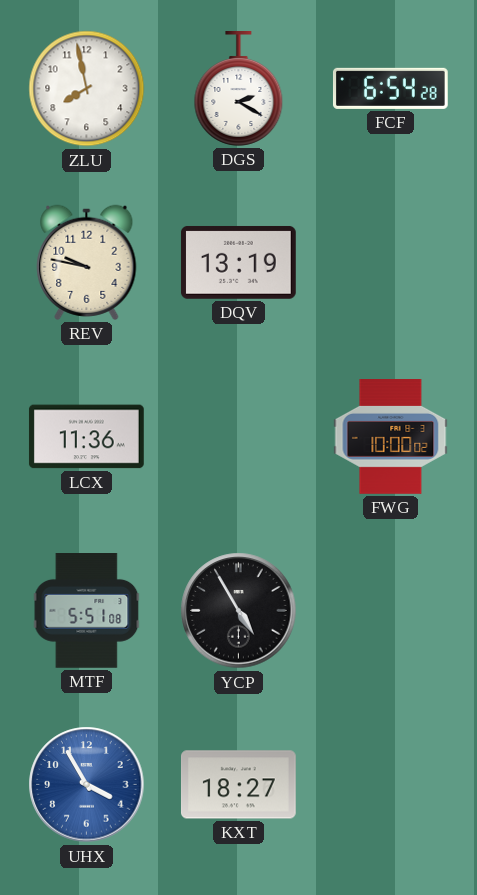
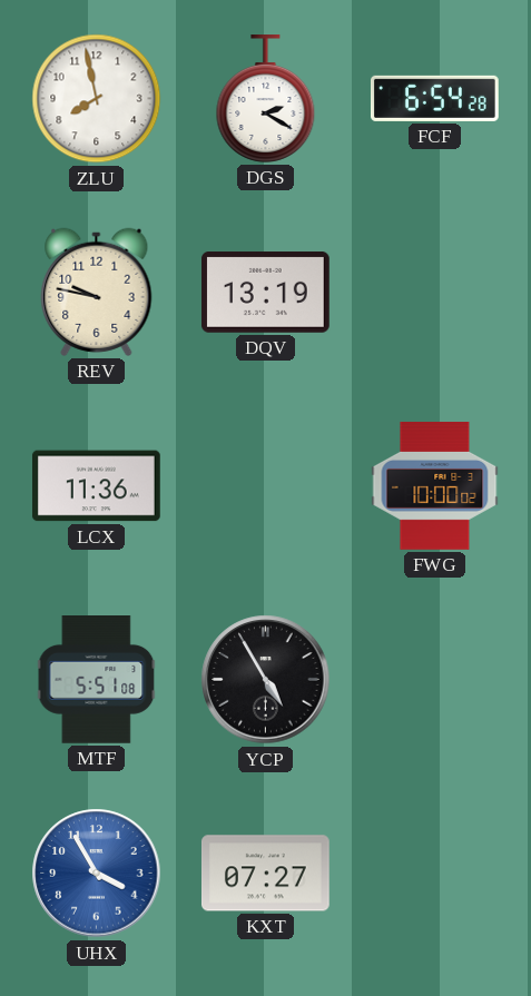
KXT: 18:27 -> 07:27 (266, 874)
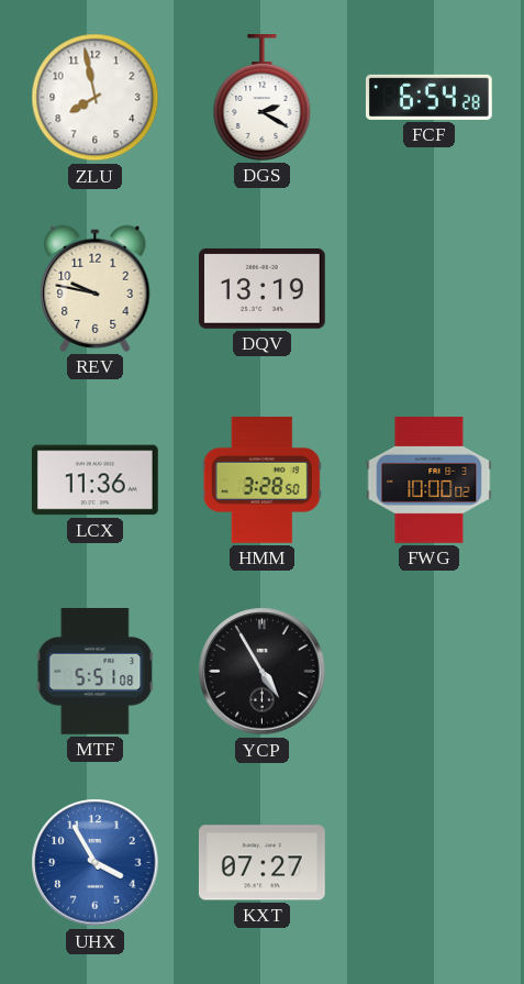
HMM: none -> 3:28 (261, 480)
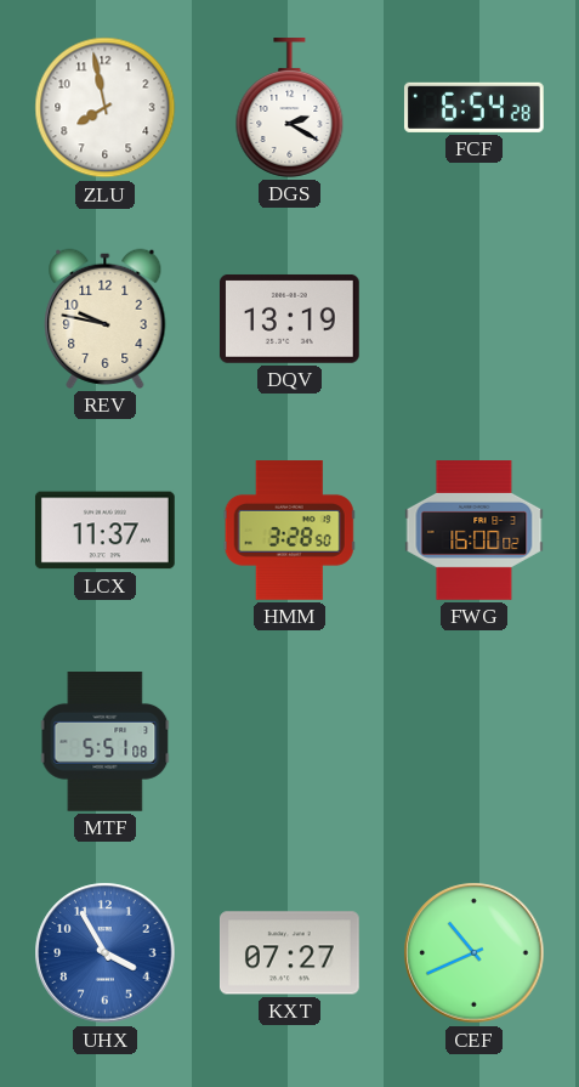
LCX: 11:36 -> 11:37 (104, 531)
FWG: 10:00 -> 16:00 (475, 531)
YCP: 4:55 -> none (263, 672)
CEF: none -> 10:41 (475, 953)
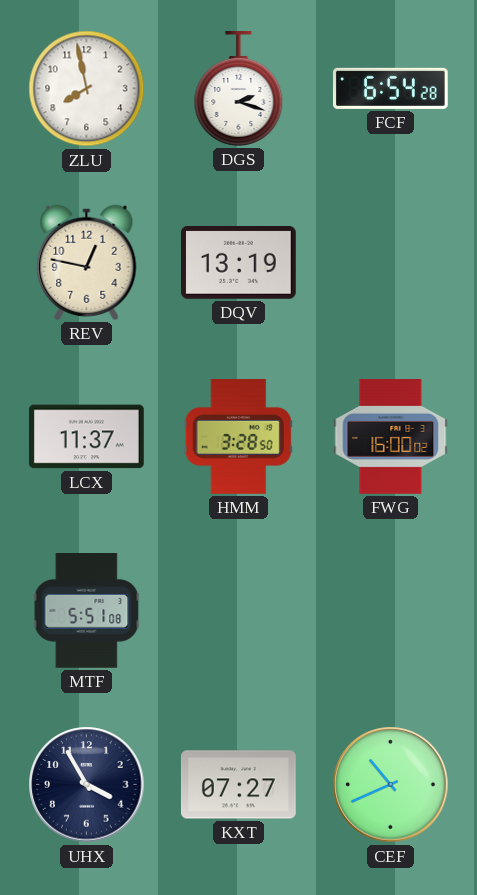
DGS: 2:20 -> 2:18 (239, 89)
REV: 9:47 -> 12:47 (87, 262)
UHX dial: blue -> navy (87, 785)
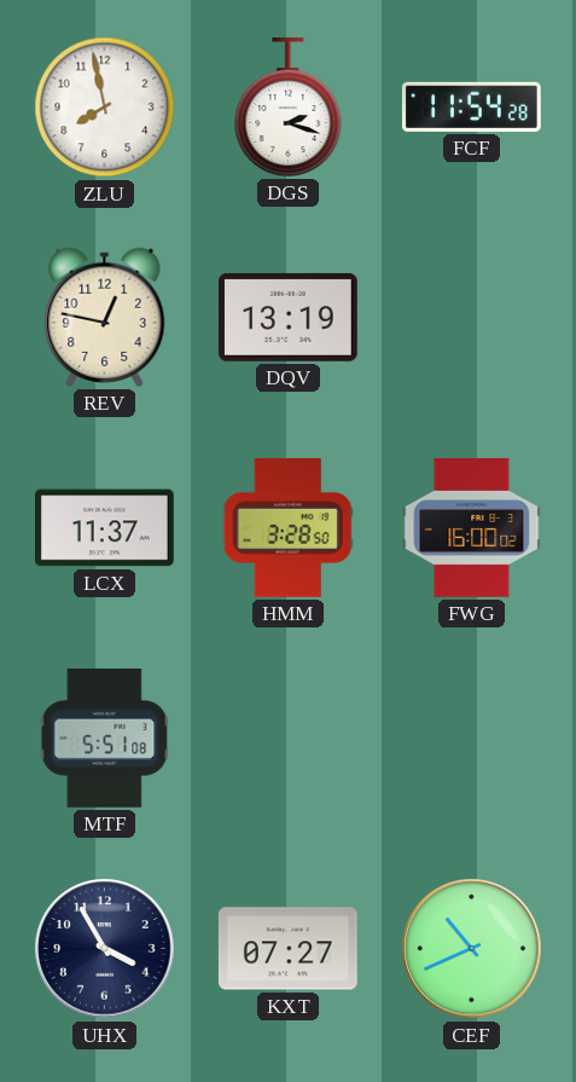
FCF: 6:54 -> 11:54 (471, 106)
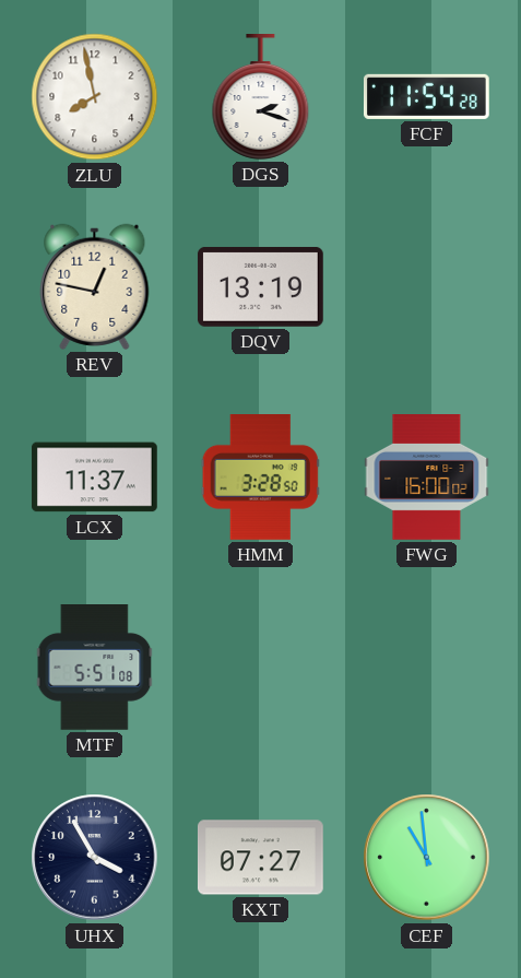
CEF: 10:41 -> 10:59 (427, 858)
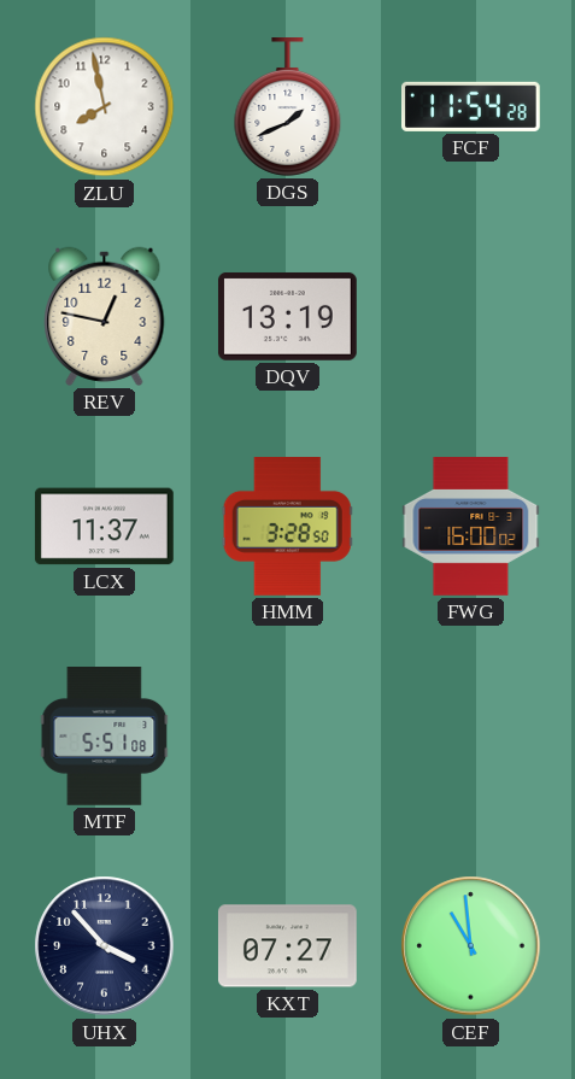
DGS: 2:18 -> 1:41 (288, 107)
UHX: 3:55 -> 3:53 (105, 946)
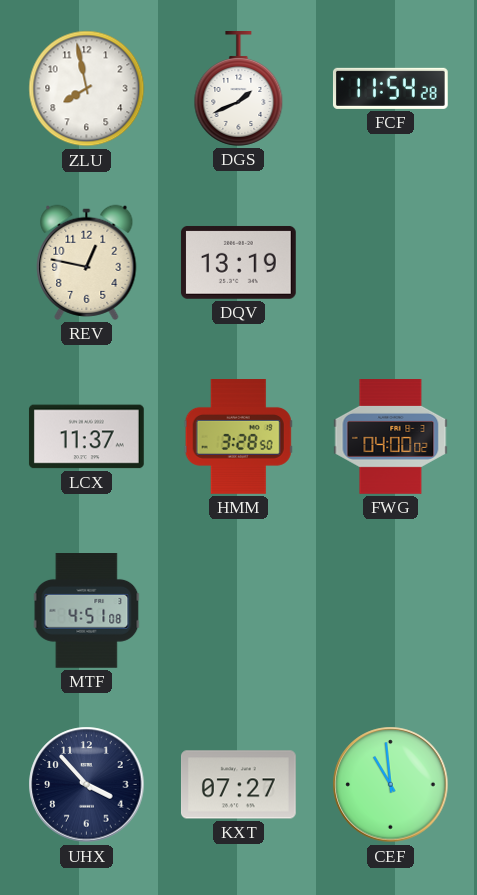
FWG: 16:00 -> 04:00 (391, 437)
MTF: 5:51 -> 4:51 (87, 611)
